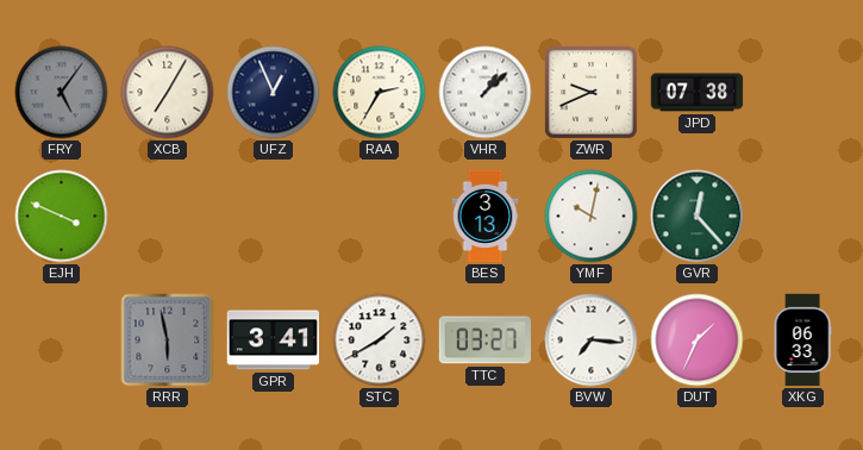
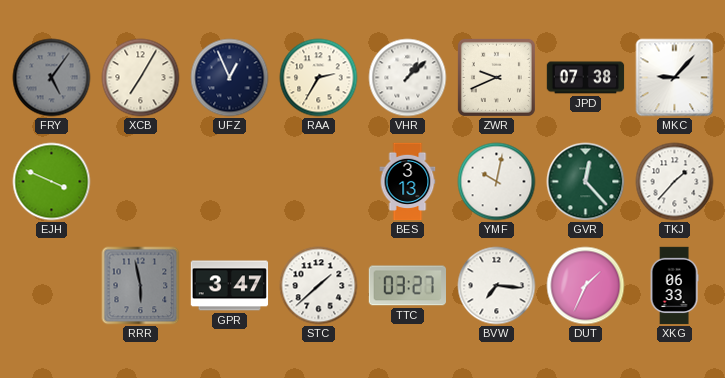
MKC: none -> 9:07 (675, 78)
TKJ: none -> 1:37 (675, 182)
GPR: 3:41 -> 3:47 (230, 286)
STC: 1:40 -> 1:38 (319, 286)
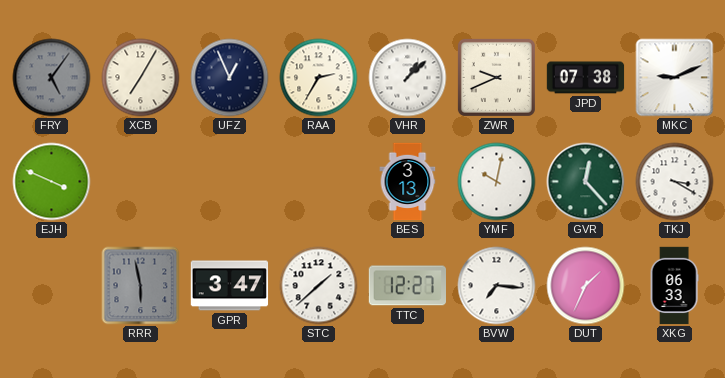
MKC: 9:07 -> 9:11 (675, 78)
TKJ: 1:37 -> 3:20 (675, 182)
TTC: 03:27 -> 12:27 (407, 286)
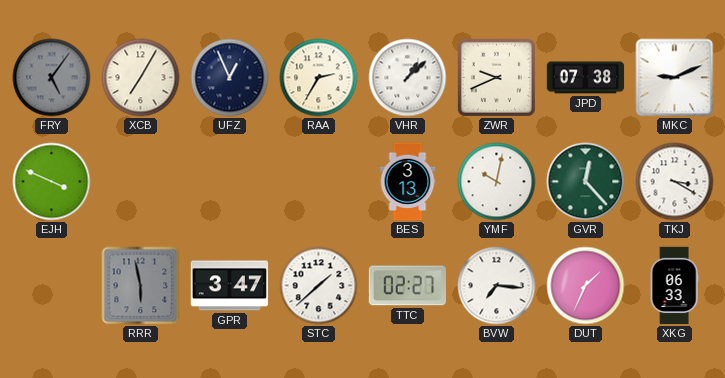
TTC: 12:27 -> 02:27 (407, 286)
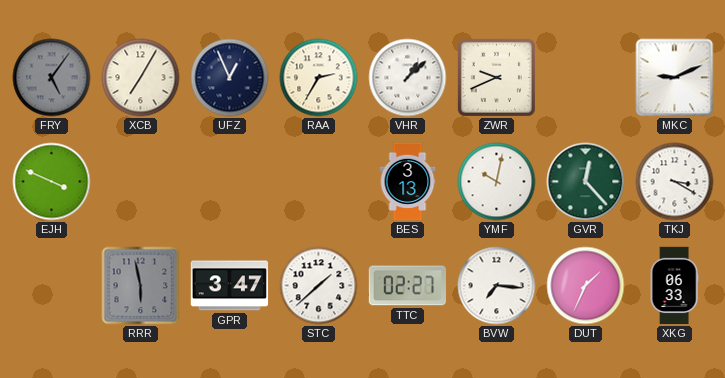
JPD: 07:38 -> none (586, 78)
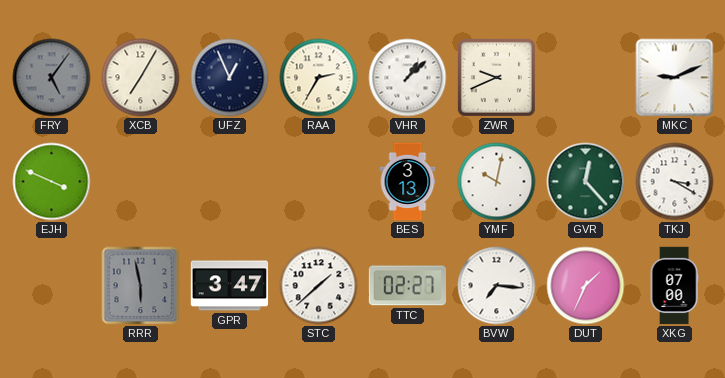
XKG: 06:33 -> 07:00 (674, 286)
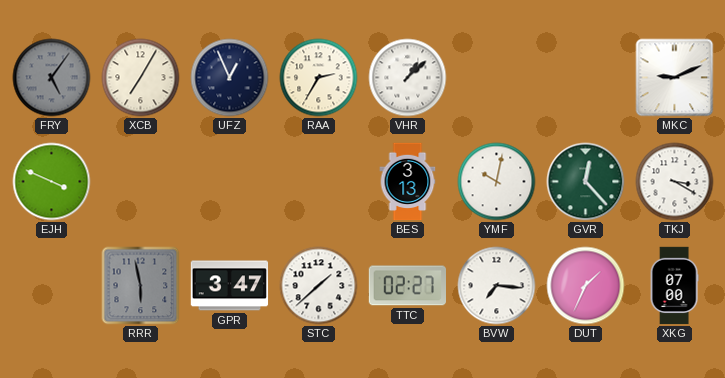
ZWR: 9:41 -> none (496, 77)
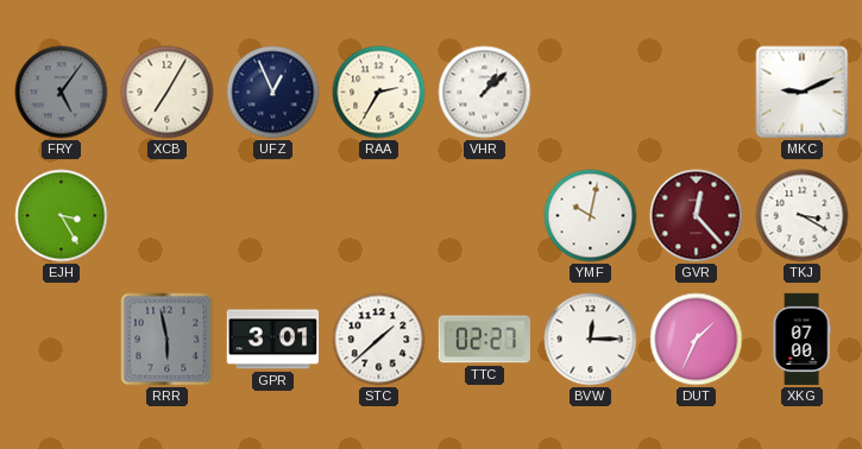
EJH: 3:49 -> 3:25 (62, 216)
BES: 3:13 -> none (408, 182)
GVR dial: green -> burgundy (697, 216)
GPR: 3:47 -> 3:01 (273, 340)
BVW: 7:16 -> 12:15 (591, 340)
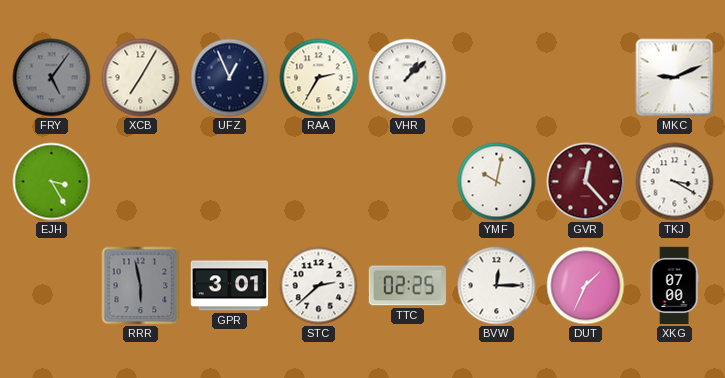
STC: 1:38 -> 2:38 (319, 286)
TTC: 02:27 -> 02:25 (407, 286)
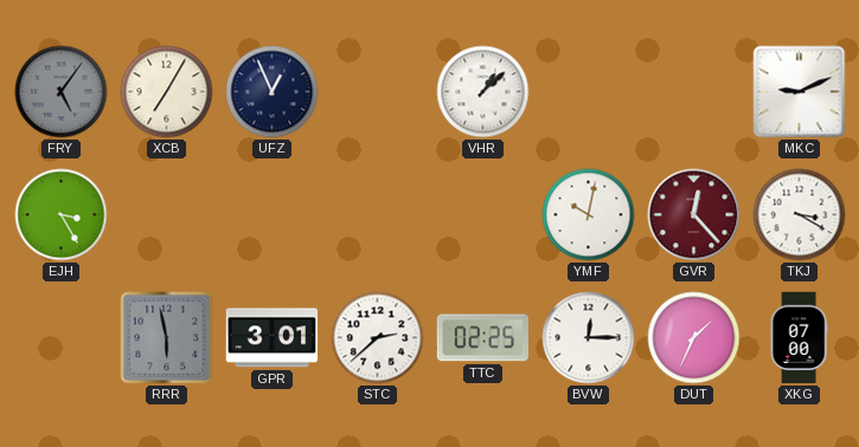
RAA: 2:35 -> none (319, 78)
